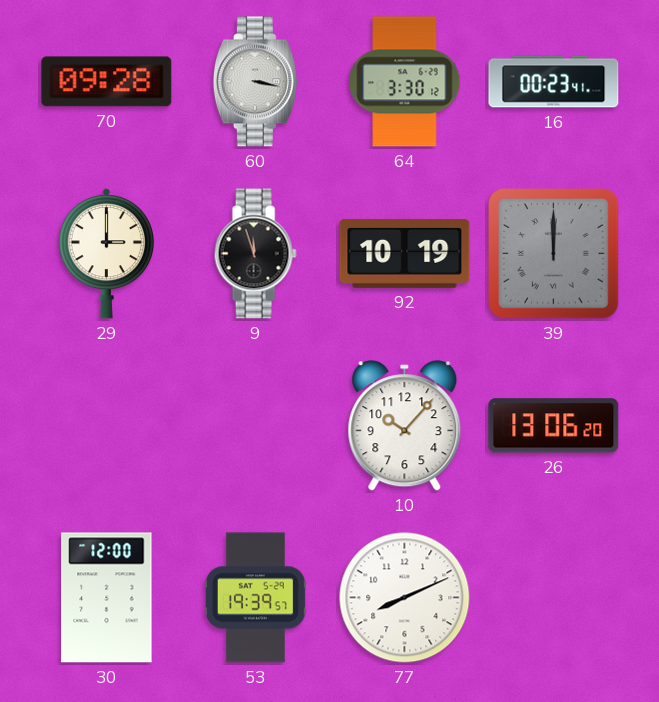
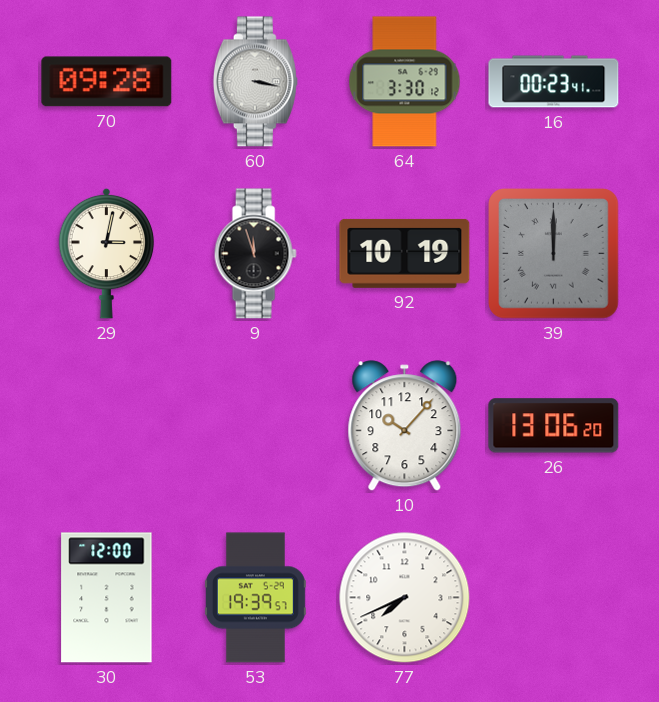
29: 3:00 -> 3:02 (107, 253)
77: 8:11 -> 7:41 (405, 598)
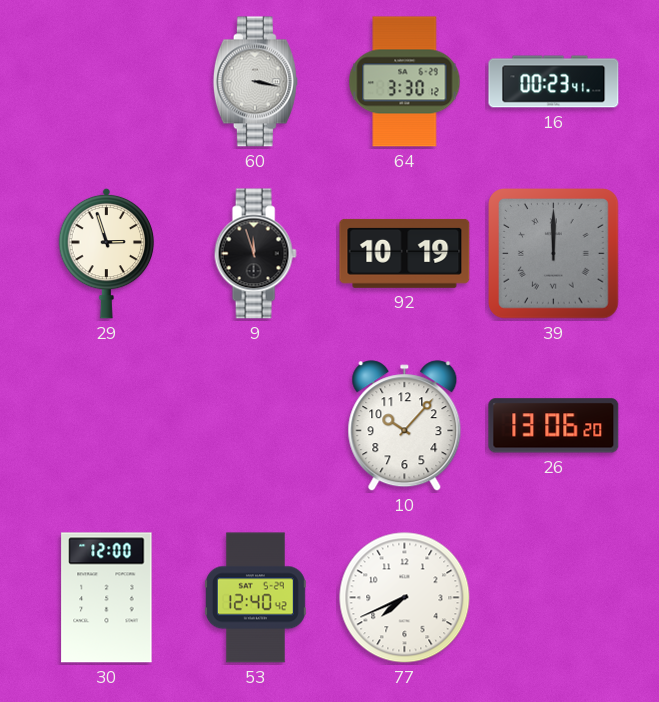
70: 09:28 -> none (107, 82)
29: 3:02 -> 2:57 (107, 253)
53: 19:39 -> 12:40 (255, 598)
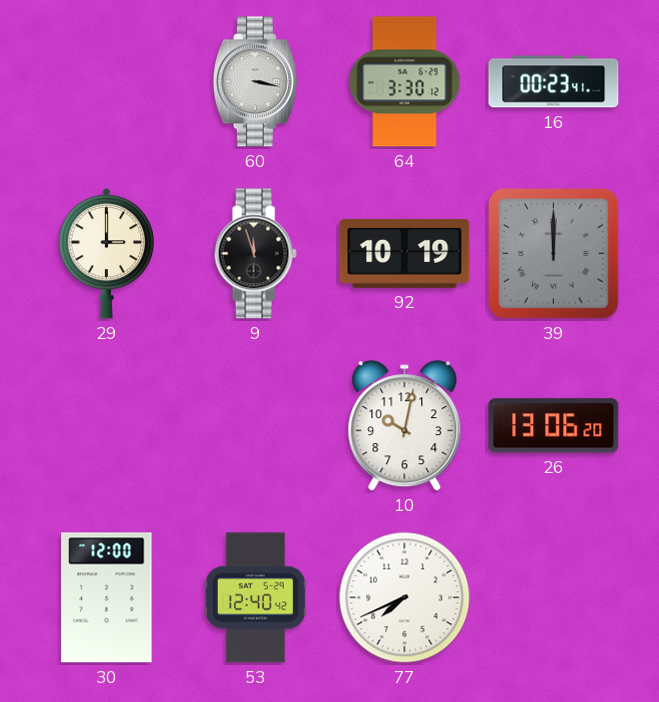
29: 2:57 -> 3:00 (107, 253)
10: 10:07 -> 10:02 (405, 426)
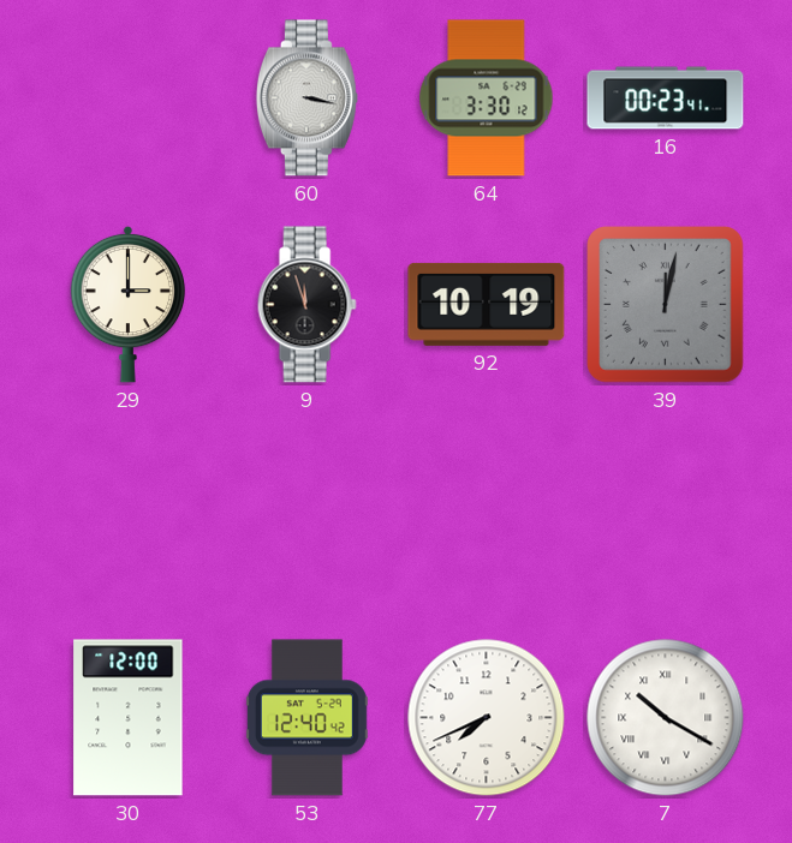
39: 12:00 -> 12:02 (666, 305)
10: 10:02 -> none (405, 426)
26: 13:06 -> none (554, 426)
7: none -> 10:20 (666, 718)
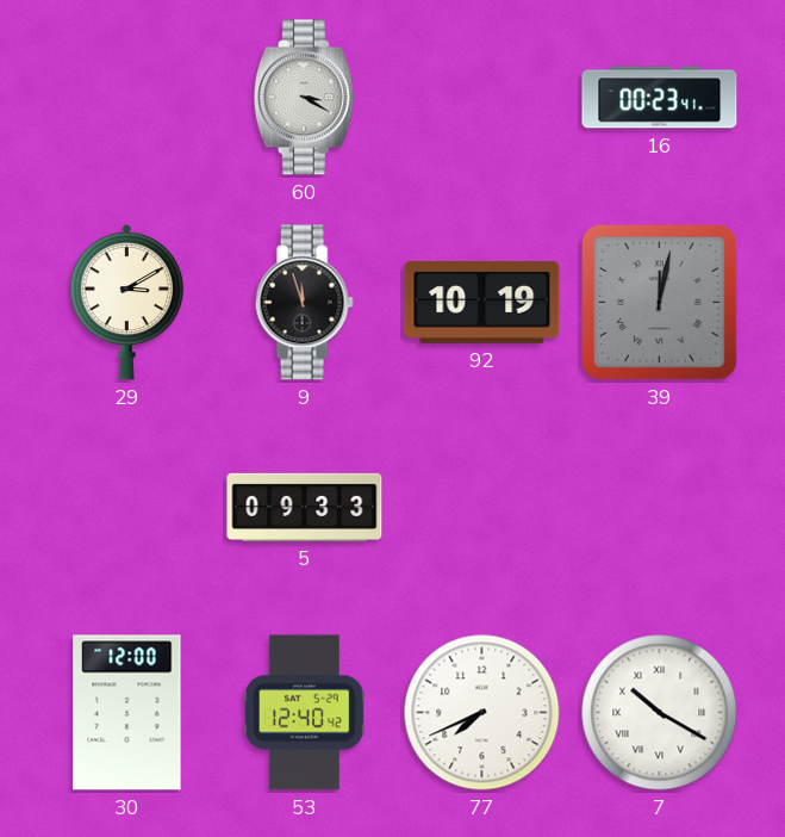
60: 3:17 -> 3:20 (304, 98)
64: 3:30 -> none (487, 98)
29: 3:00 -> 3:10 (127, 302)
5: none -> 09:33 (305, 507)
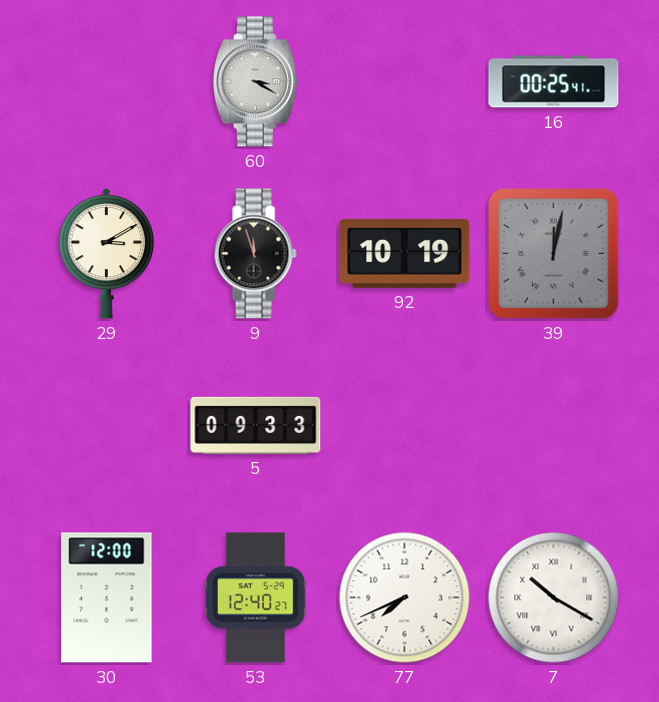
16: 00:23 -> 00:25 (554, 82)
53: 12:40:42 -> 12:40:27 (255, 598)
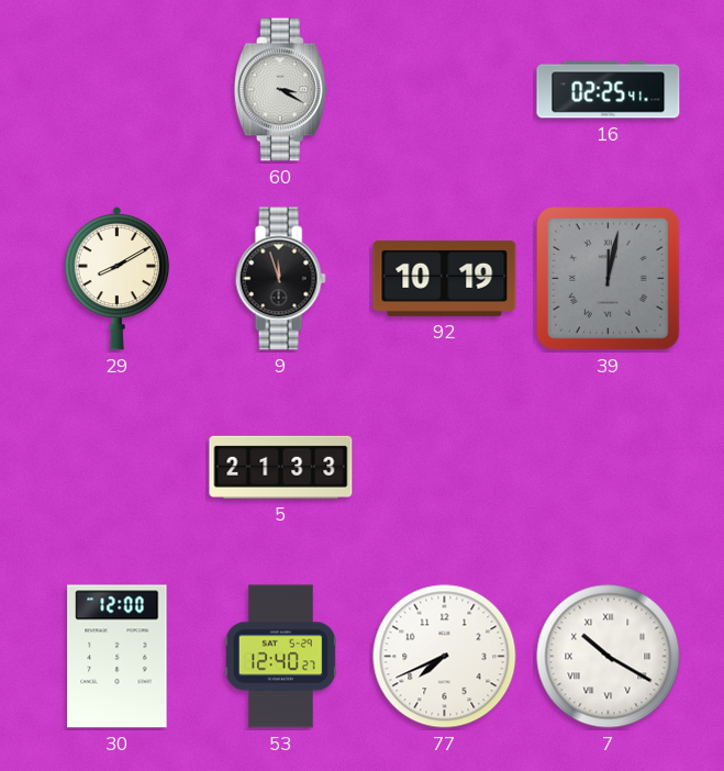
16: 00:25 -> 02:25 (609, 90)
29: 3:10 -> 8:10 (118, 278)
5: 09:33 -> 21:33 (281, 467)
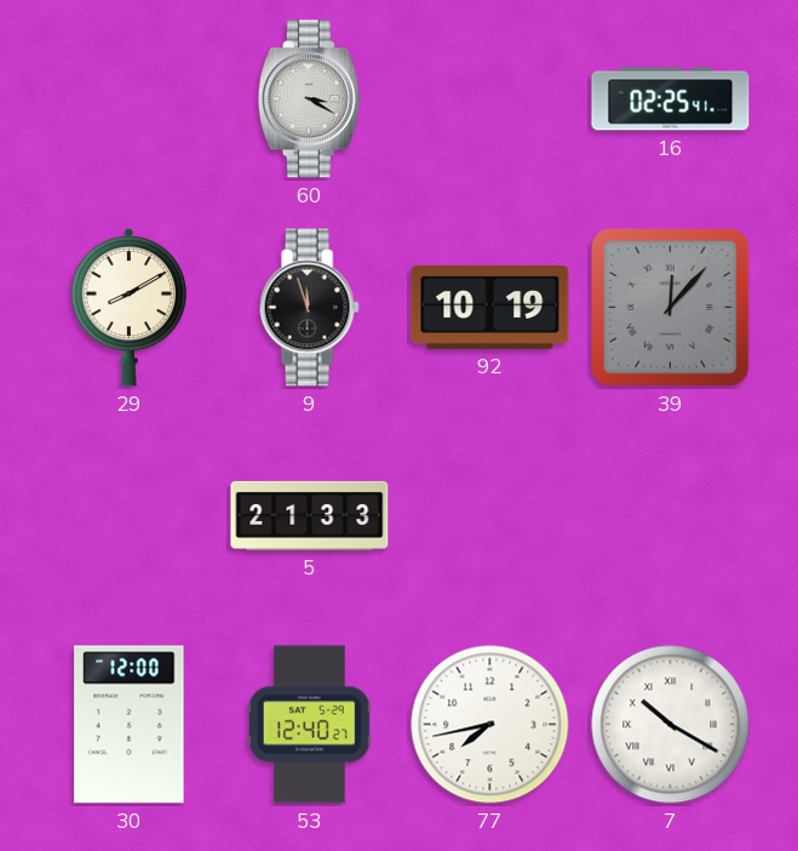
39: 12:02 -> 12:07 (671, 308)
77: 7:41 -> 7:43 (490, 725)
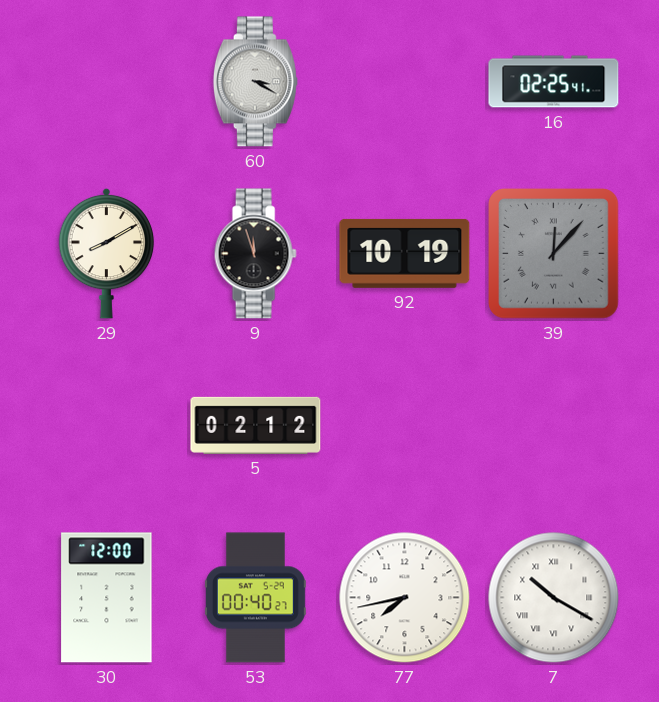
5: 21:33 -> 02:12 (256, 425)
53: 12:40 -> 00:40 (255, 598)
